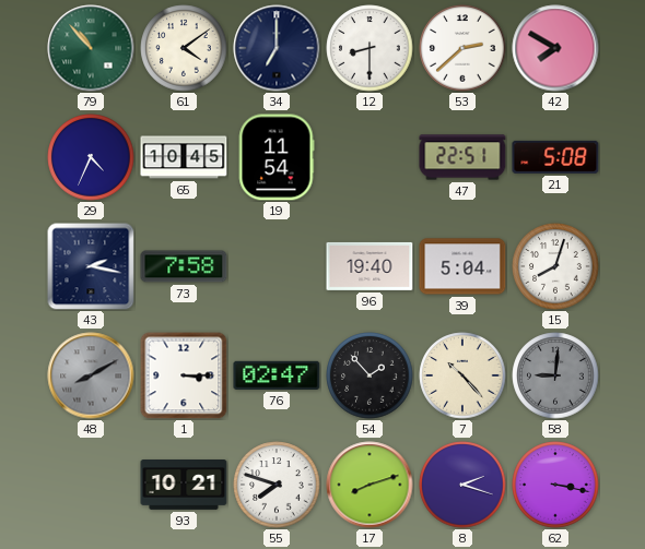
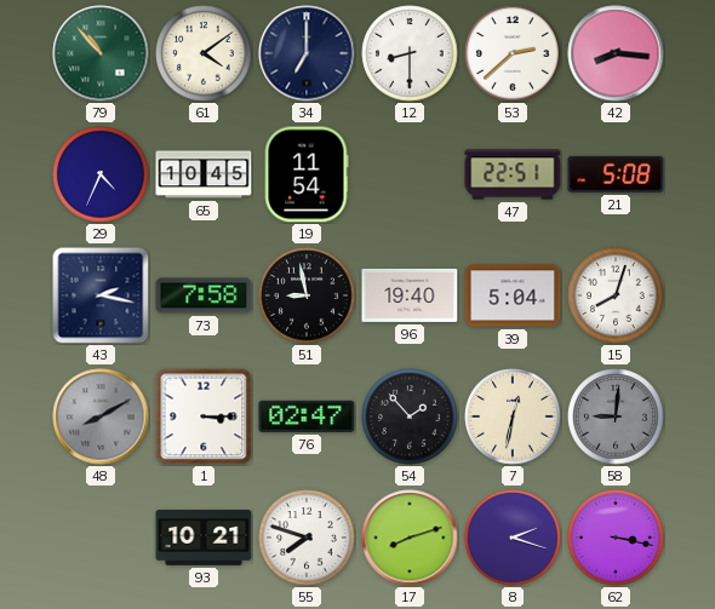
42: 7:50 -> 8:16 (616, 53)
51: none -> 8:58 (307, 295)
7: 10:23 -> 12:32 (513, 416)
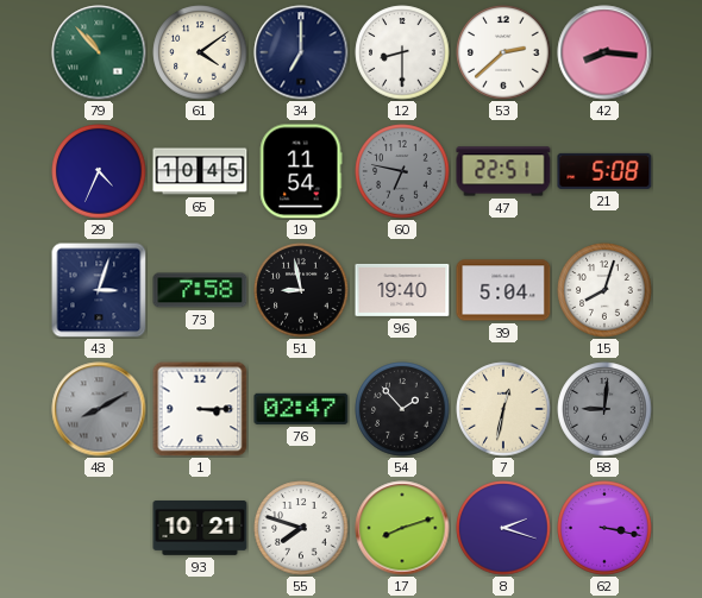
60: none -> 6:47 (402, 171)
43: 2:17 -> 3:03 (99, 290)
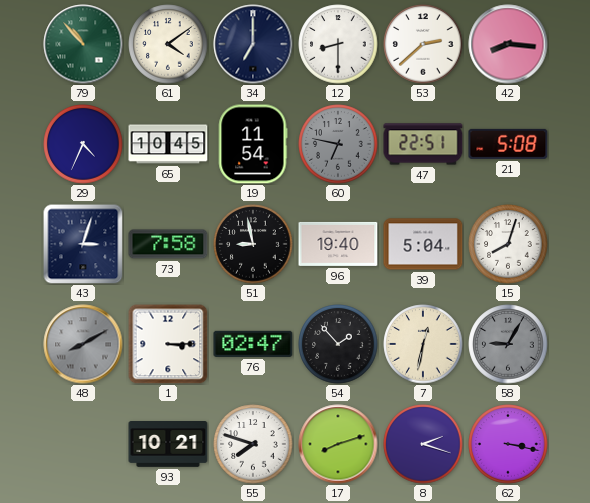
58: 9:01 -> 9:05 (508, 344)
